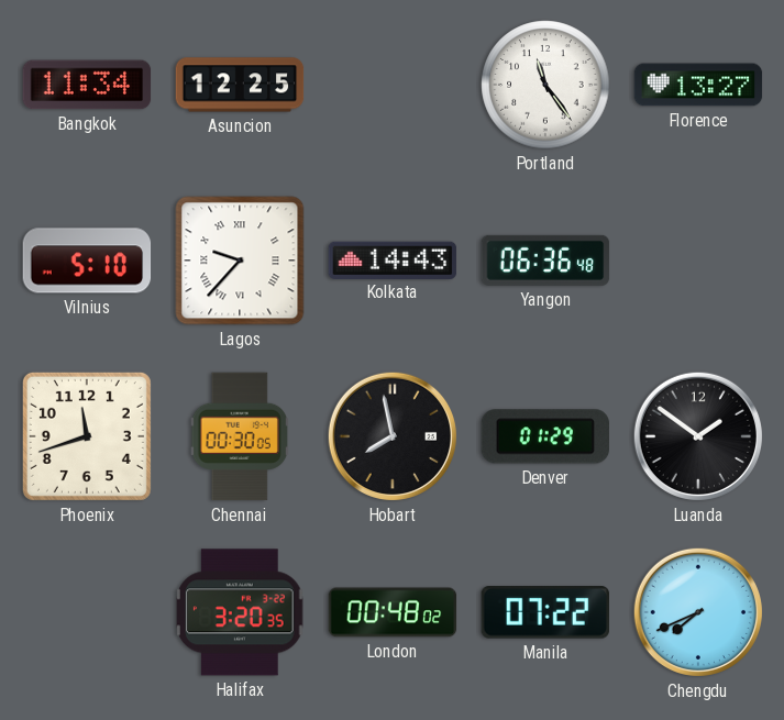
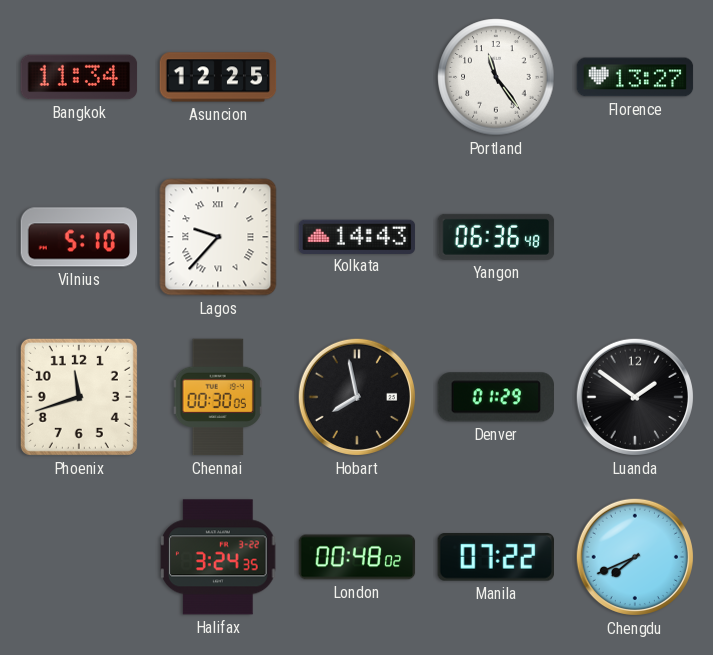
Halifax: 3:20 -> 3:24 (218, 557)
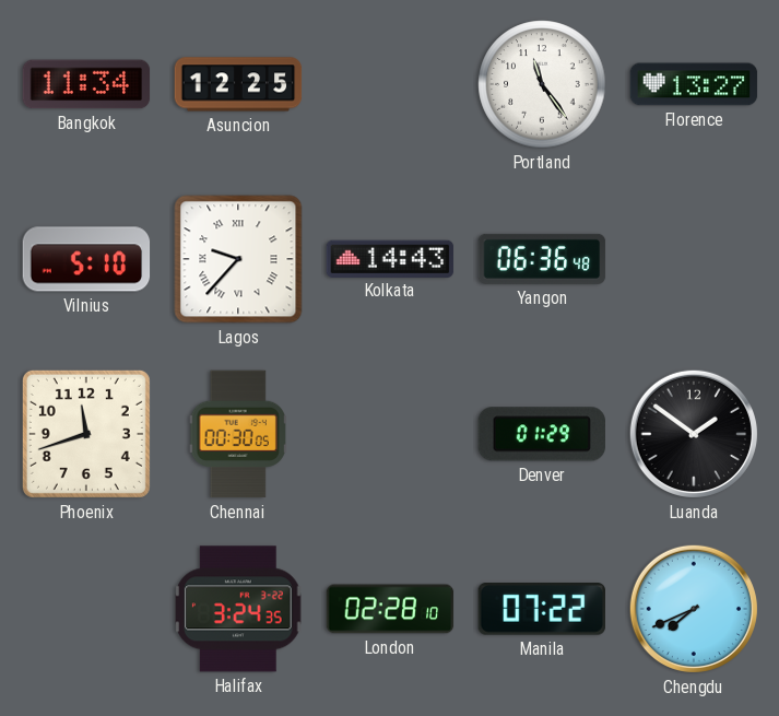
Hobart: 7:58 -> none (357, 397)
London: 00:48 -> 02:28 (390, 609)
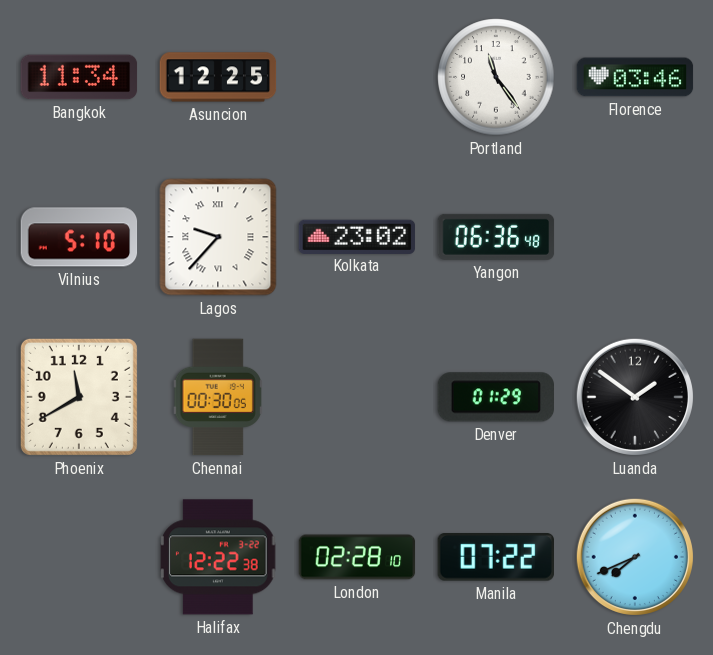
Florence: 13:27 -> 03:46 (635, 77)
Kolkata: 14:43 -> 23:02 (357, 236)
Phoenix: 11:42 -> 11:40 (79, 397)
Halifax: 3:24 -> 12:22 (218, 557)
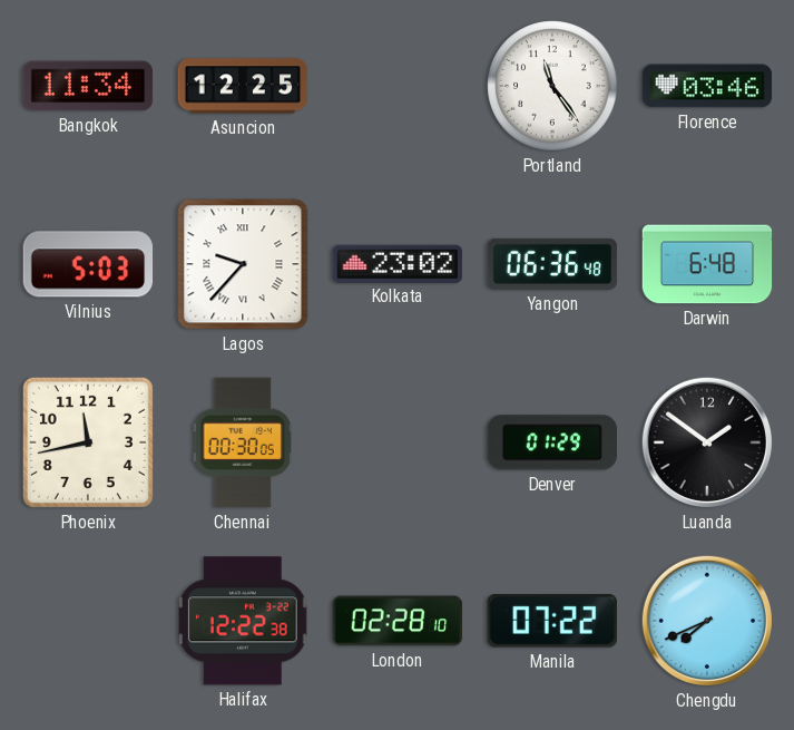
Vilnius: 5:10 -> 5:03 (88, 264)
Darwin: none -> 6:48 (707, 264)
Phoenix: 11:40 -> 11:43 (88, 442)
